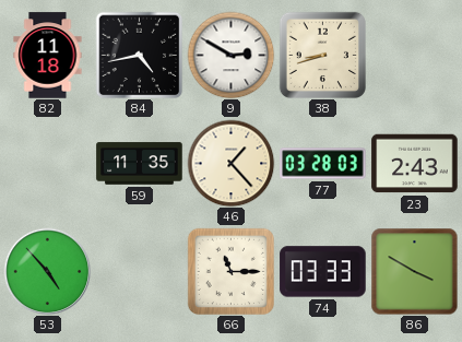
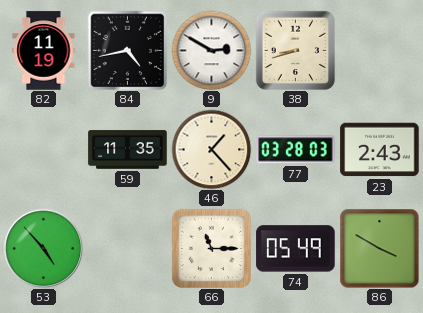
82: 11:18 -> 11:19 (44, 51)
74: 03:33 -> 05:49 (296, 249)
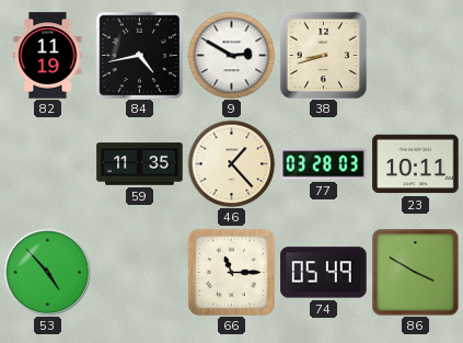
23: 2:43 -> 10:11 (416, 164)
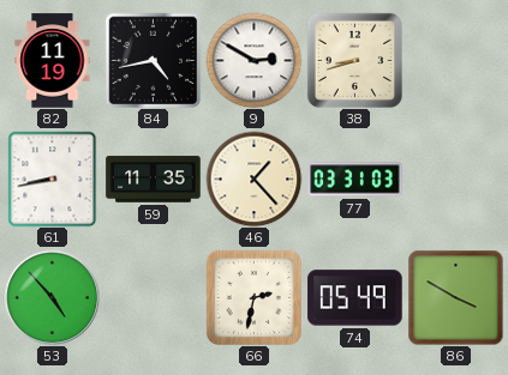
61: none -> 8:43 (53, 179)
77: 03:28 -> 03:31 (355, 180)
23: 10:11 -> none (416, 164)
66: 11:15 -> 2:32 (253, 297)
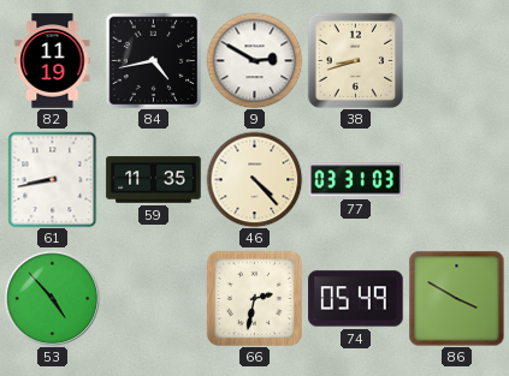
46: 1:23 -> 4:23 (254, 179)
